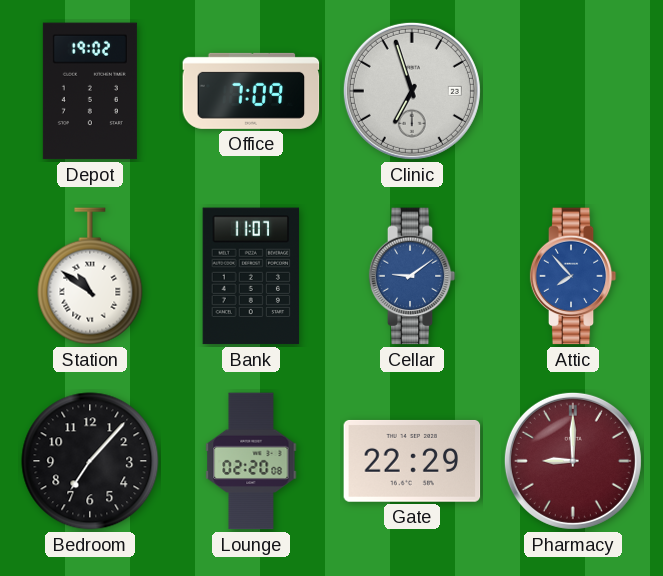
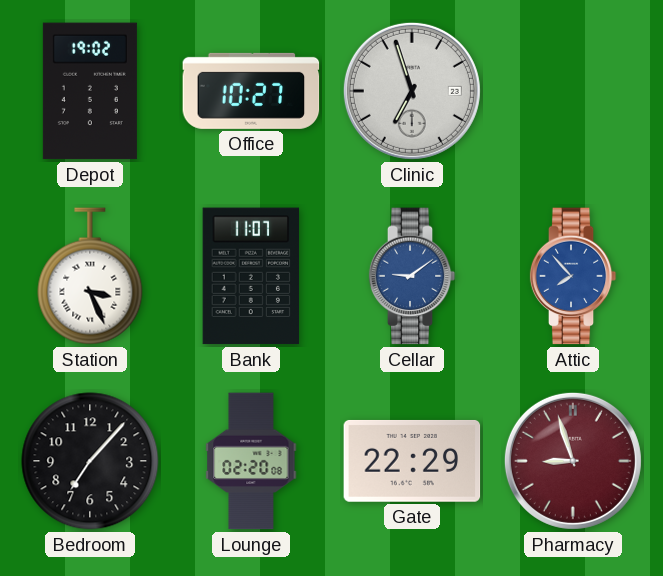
Office: 7:09 -> 10:27 (251, 91)
Station: 10:51 -> 3:26 (90, 276)
Pharmacy: 9:00 -> 8:57 (573, 461)
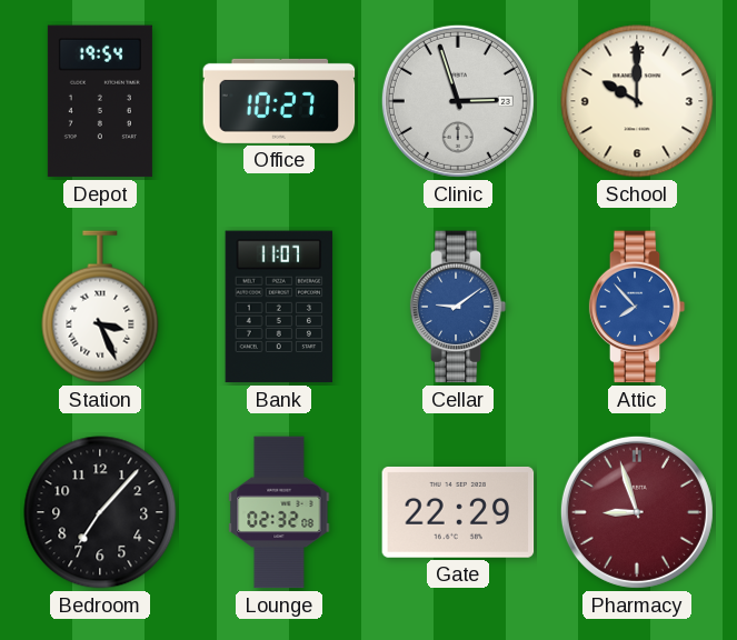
Depot: 19:02 -> 19:54 (100, 101)
Clinic: 6:57 -> 2:57 (458, 101)
School: none -> 10:00 (637, 101)
Lounge: 02:20 -> 02:32 (279, 512)
